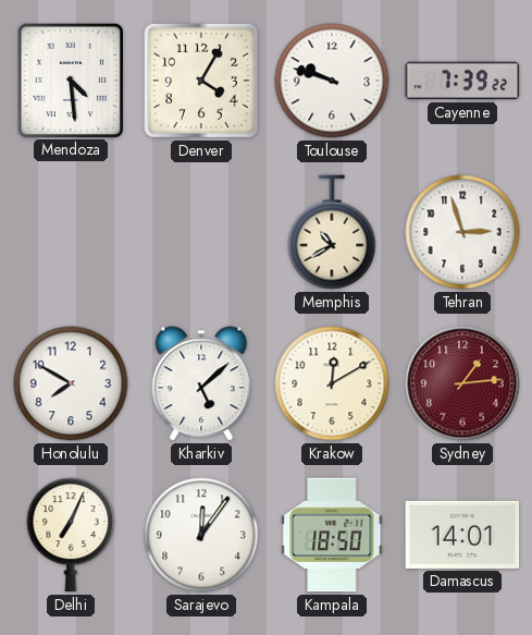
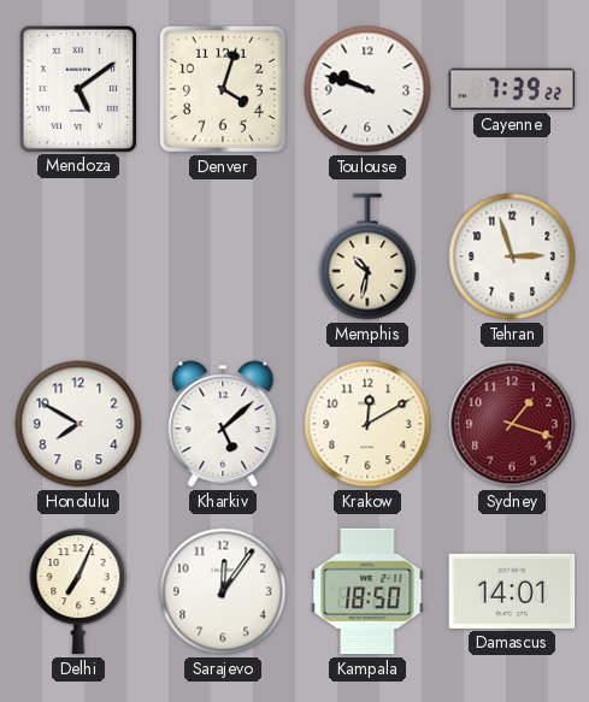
Mendoza: 4:29 -> 5:09 (77, 88)
Denver: 4:05 -> 4:03 (223, 89)
Memphis: 10:40 -> 10:32 (367, 256)
Sydney: 1:14 -> 1:18 (512, 424)
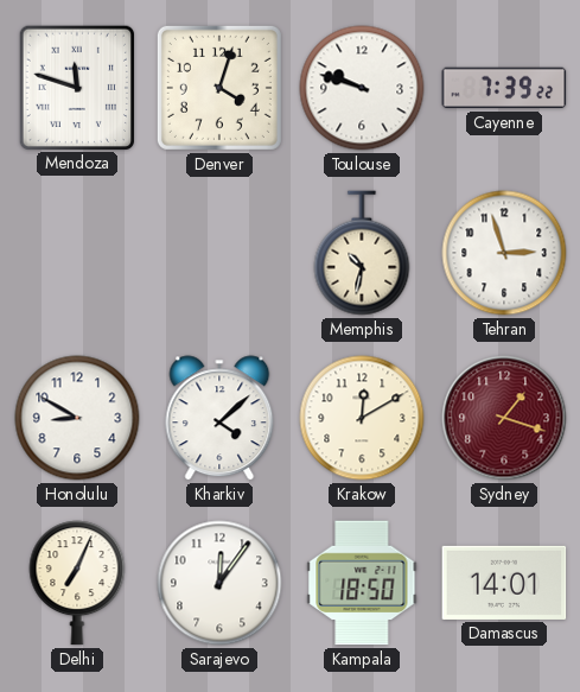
Mendoza: 5:09 -> 11:48 (76, 87)
Honolulu: 7:50 -> 8:50 (77, 418)
Kharkiv: 5:08 -> 4:08 (219, 418)
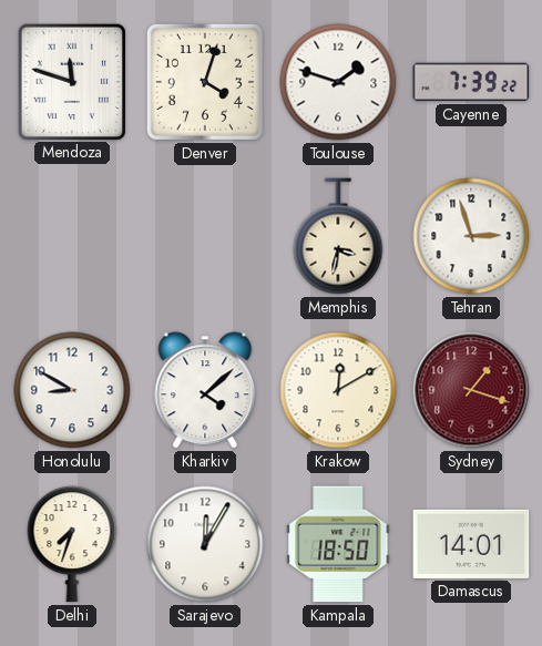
Toulouse: 9:48 -> 1:48 (338, 82)
Memphis: 10:32 -> 3:32 (338, 236)
Delhi: 7:04 -> 7:33 (72, 544)
Sarajevo: 12:06 -> 12:05 (205, 544)
